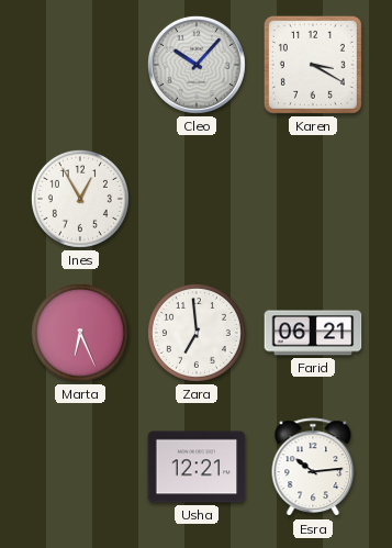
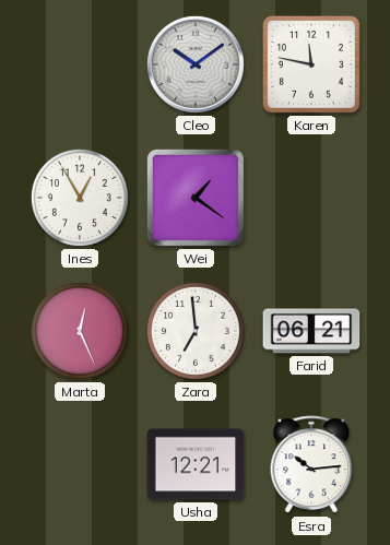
Cleo: 10:07 -> 10:09 (196, 64)
Karen: 3:20 -> 11:47 (311, 64)
Wei: none -> 1:21 (196, 198)
Marta: 6:26 -> 12:26 (80, 331)
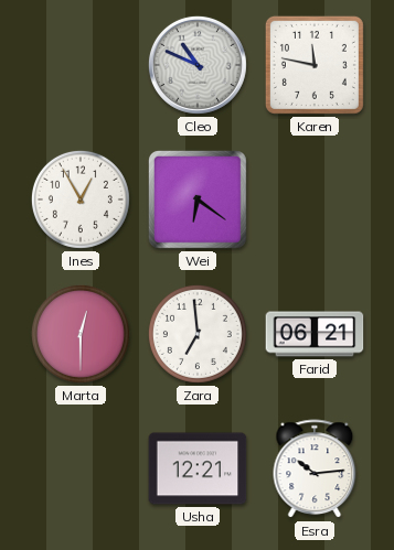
Cleo: 10:09 -> 10:49 (198, 65)
Wei: 1:21 -> 6:21 (198, 199)
Marta: 12:26 -> 12:30 (81, 334)
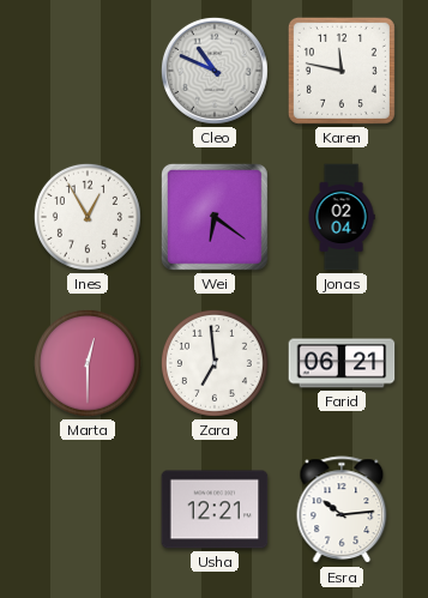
Jonas: none -> 02:04 (342, 217)
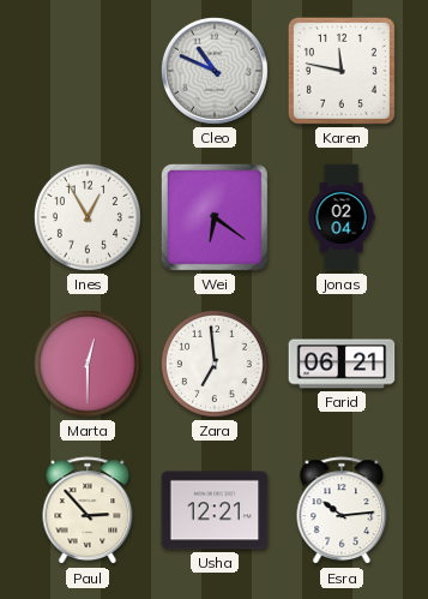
Paul: none -> 2:53 (88, 511)
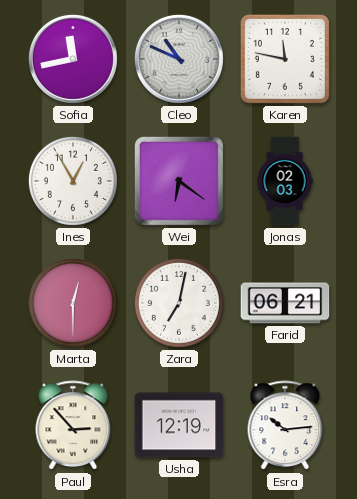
Sofia: none -> 11:43 (73, 59)
Jonas: 02:04 -> 02:03 (285, 181)
Zara: 6:59 -> 7:02 (179, 303)
Usha: 12:21 -> 12:19 (179, 425)
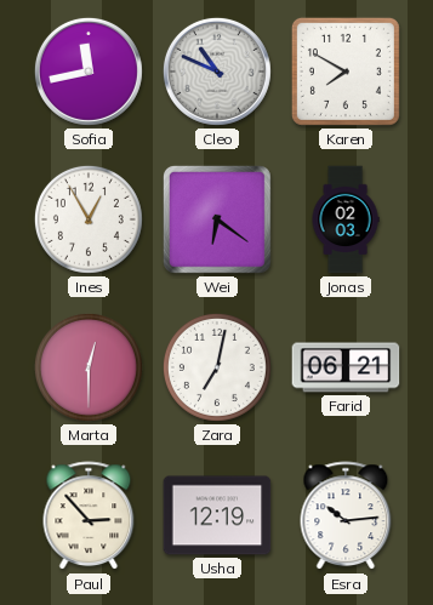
Karen: 11:47 -> 7:50 (346, 72)
